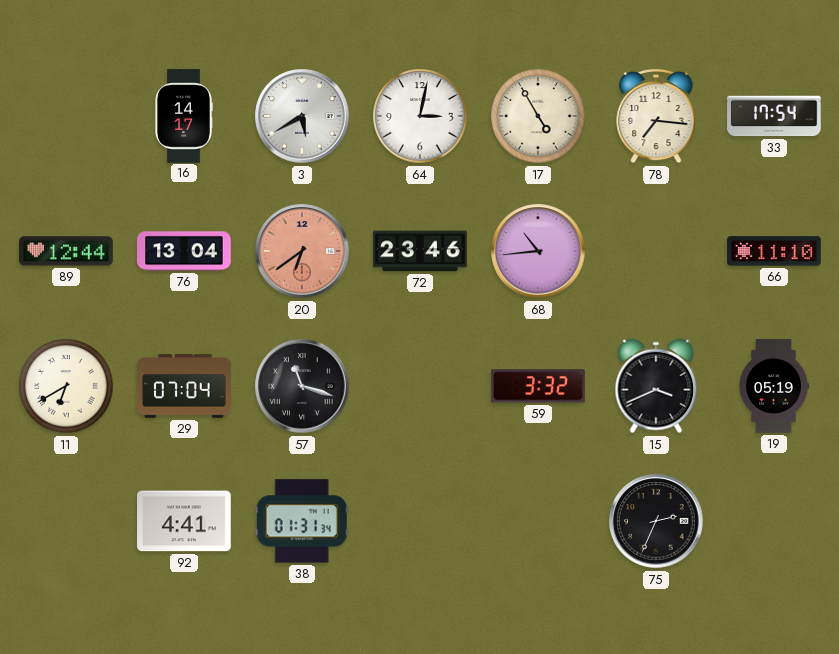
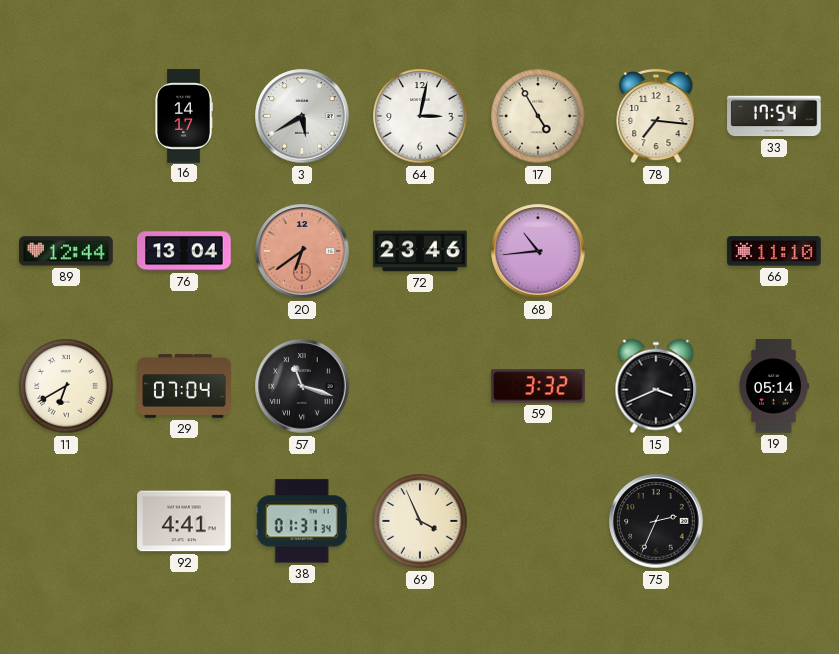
19: 05:19 -> 05:14 (774, 386)
69: none -> 3:56 (420, 521)
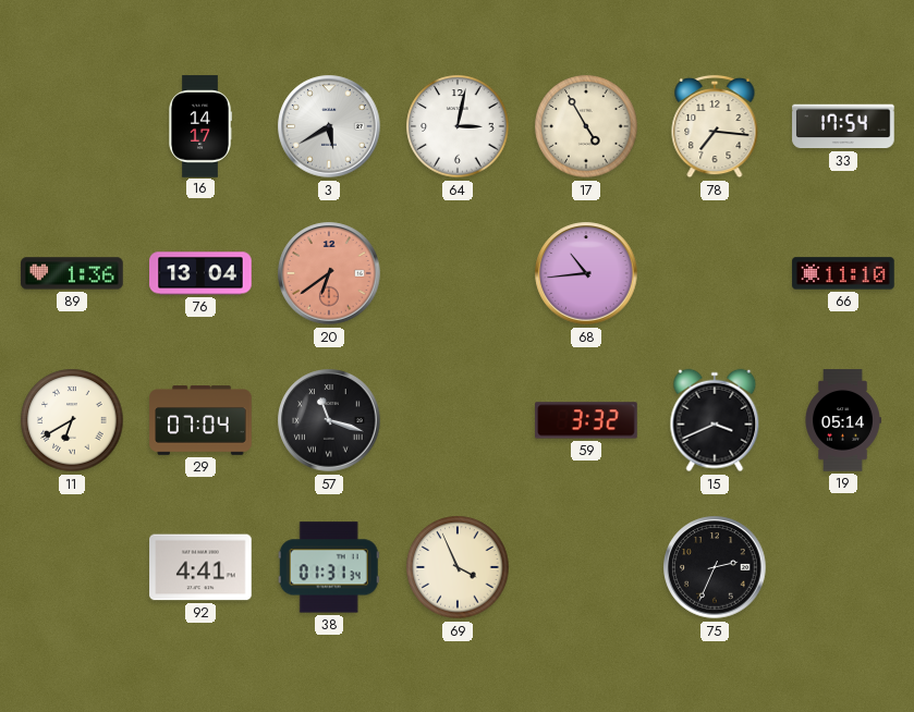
89: 12:44 -> 1:36 (72, 273)
72: 23:46 -> none (420, 251)
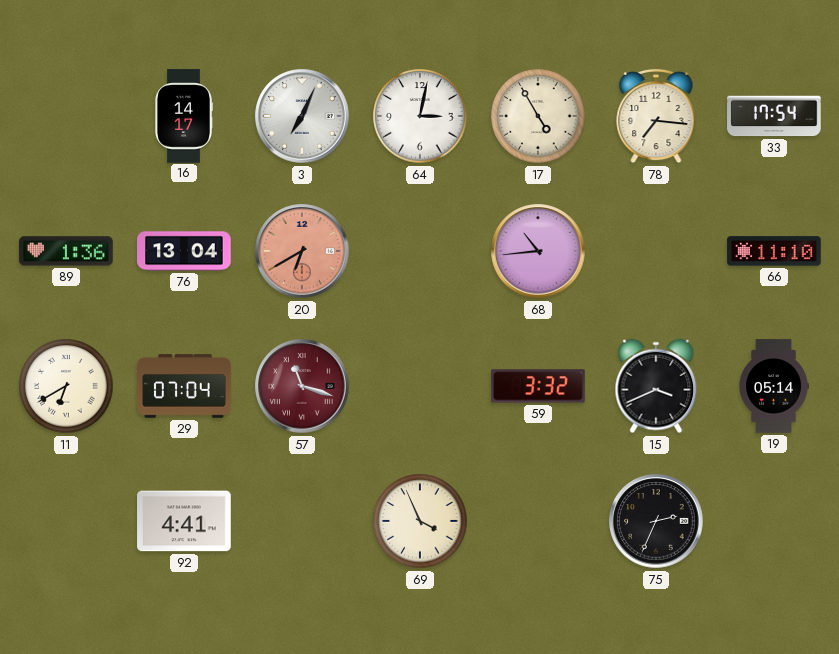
3: 5:40 -> 7:04 (302, 116)
20: 6:39 -> 6:40 (302, 251)
57 dial: black -> burgundy (302, 386)
38: 01:31 -> none (329, 567)
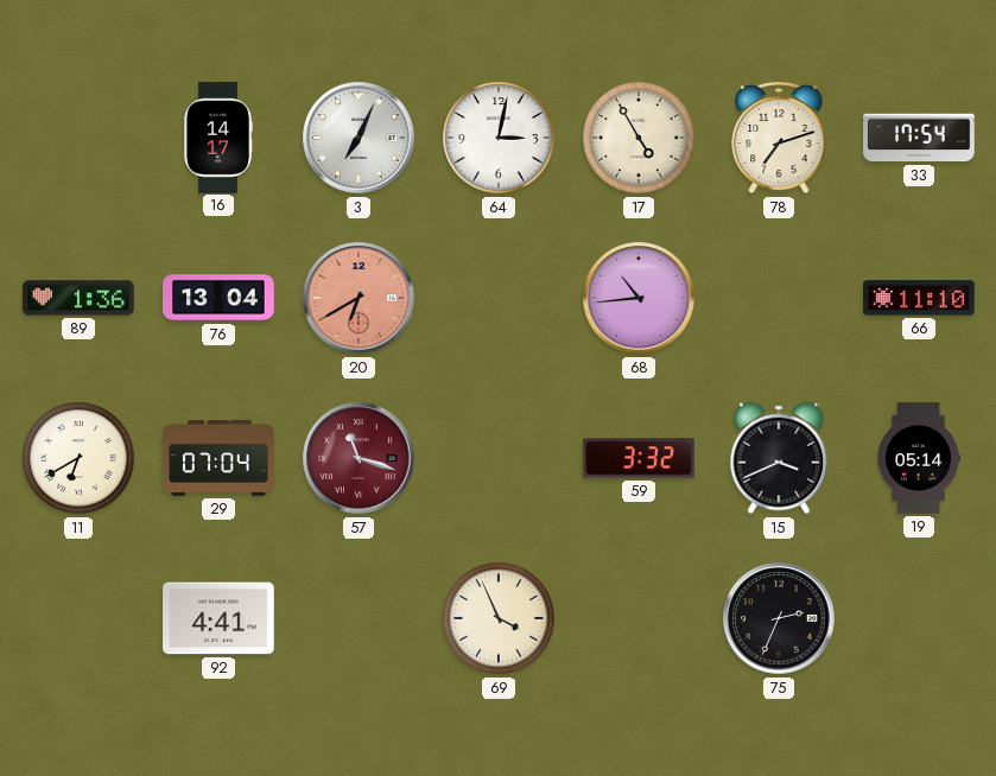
78: 7:16 -> 7:12 (779, 138)
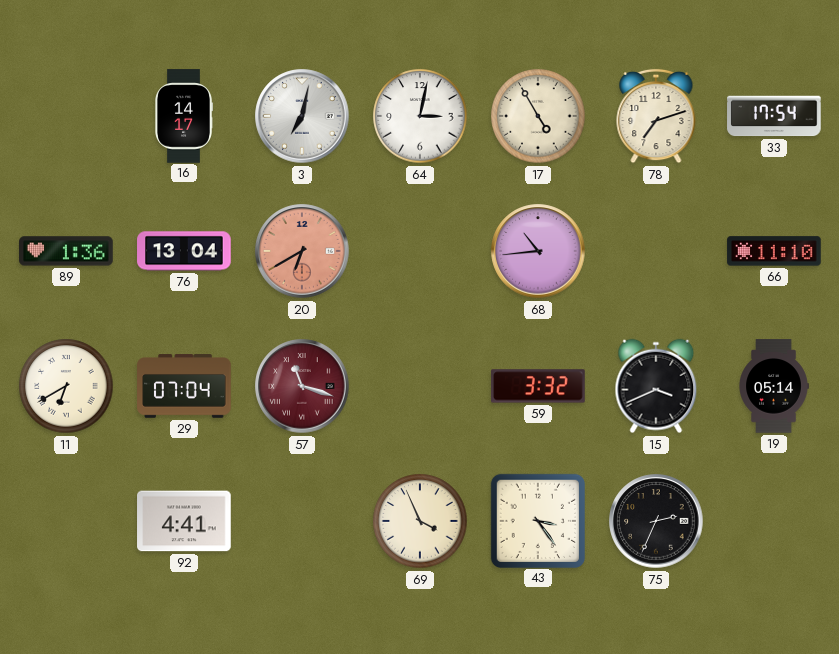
3: 7:04 -> 7:02 (302, 116)
43: none -> 3:24 (537, 520)
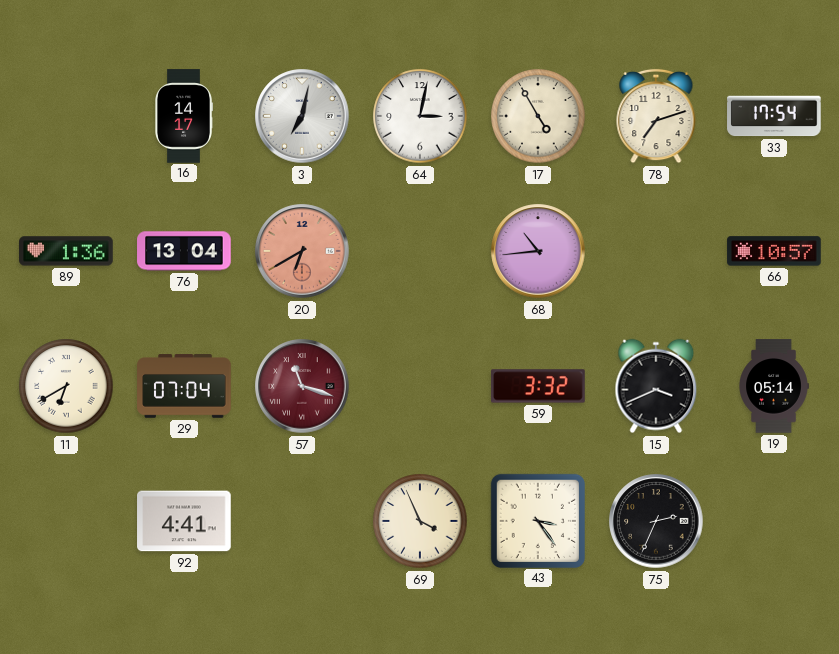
66: 11:10 -> 10:57 (774, 251)
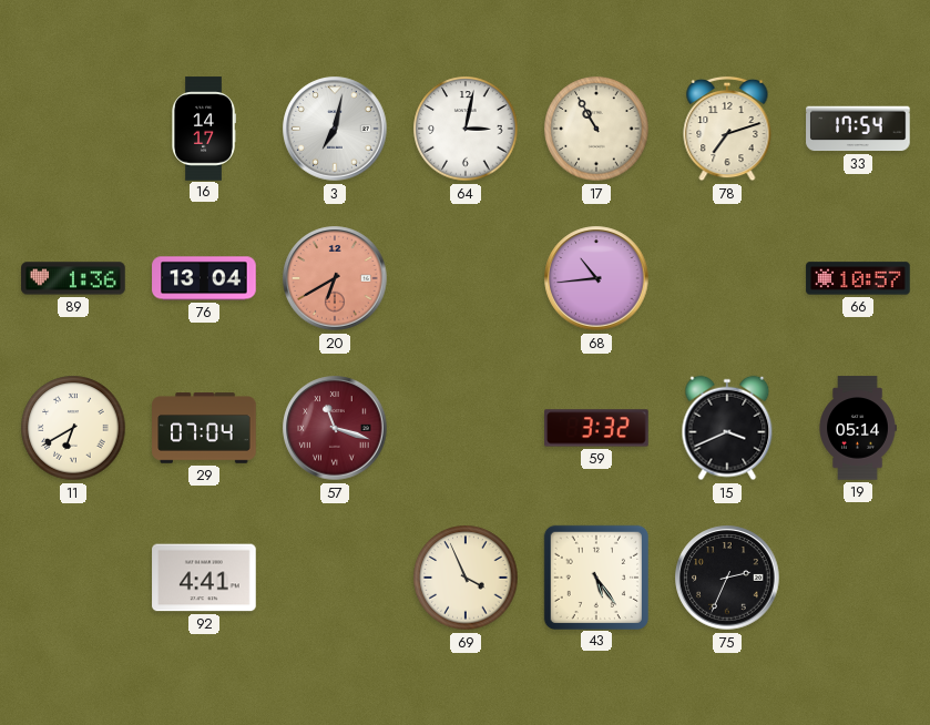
17: 4:55 -> 10:55 (596, 129)
43: 3:24 -> 5:24 (595, 576)
